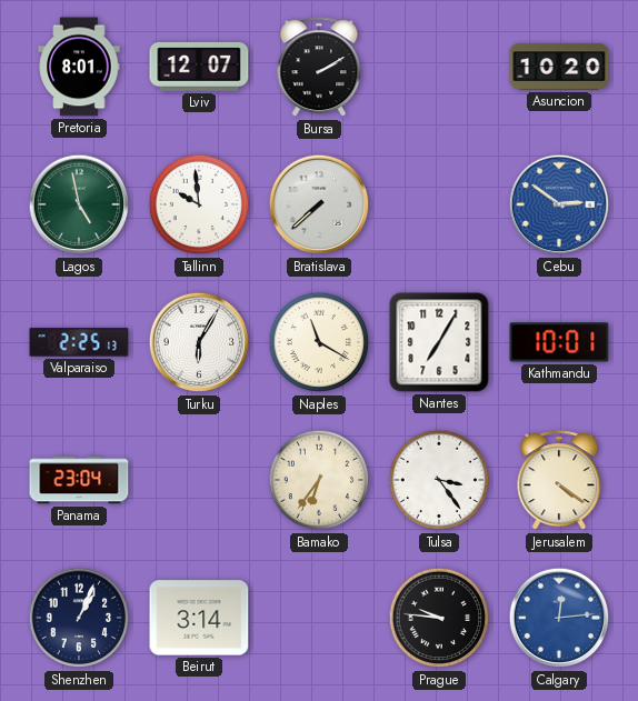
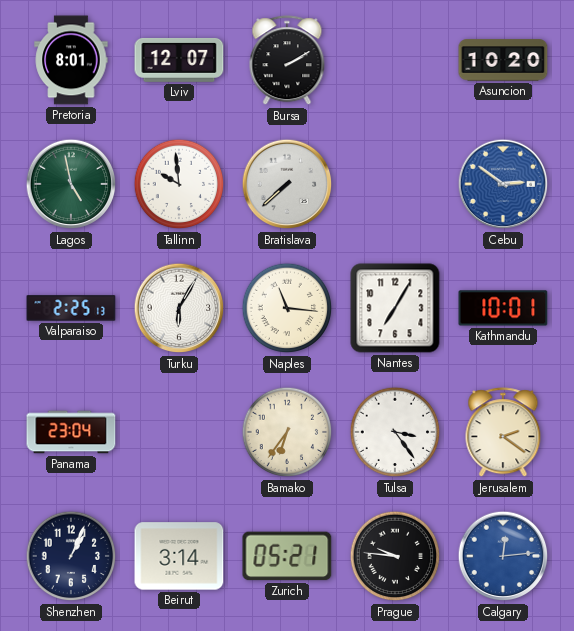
Naples: 11:20 -> 11:16 (287, 308)
Jerusalem: 4:21 -> 2:21 (503, 433)
Zurich: none -> 05:21 (287, 556)
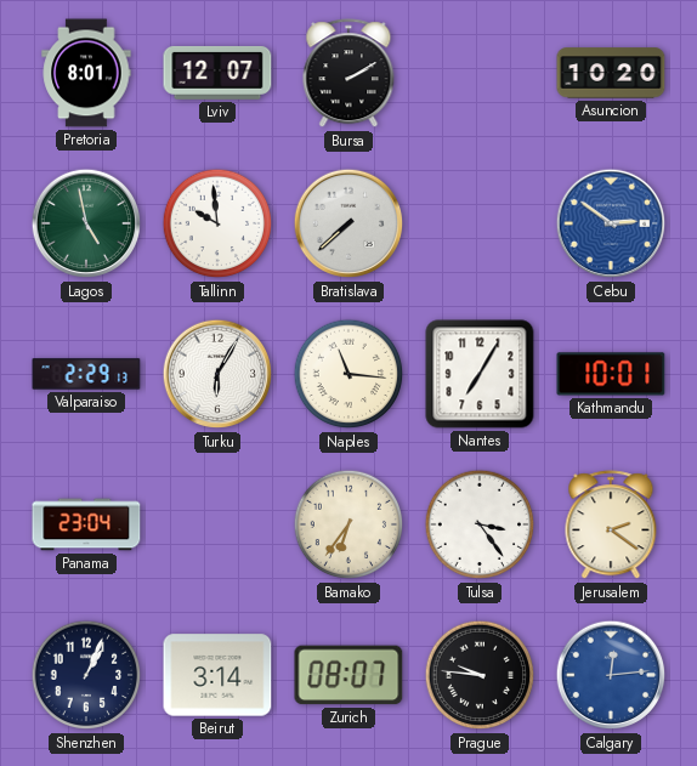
Valparaiso: 2:25 -> 2:29 (86, 374)
Zurich: 05:21 -> 08:07 (348, 675)
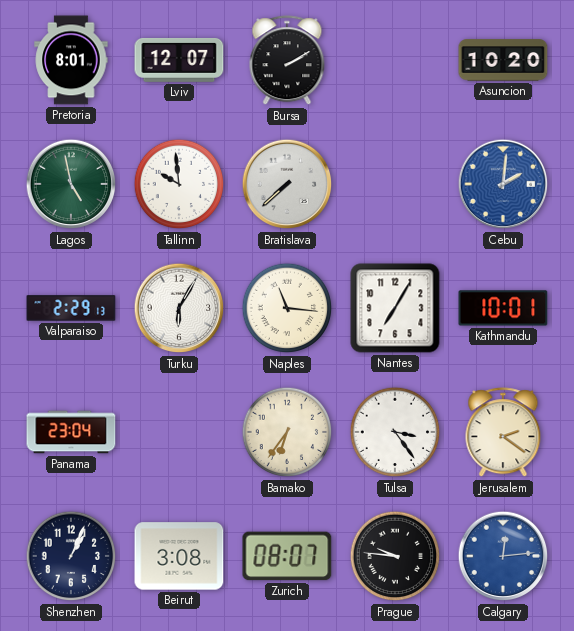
Cebu: 2:51 -> 2:01 (503, 184)
Beirut: 3:14 -> 3:08 (179, 556)
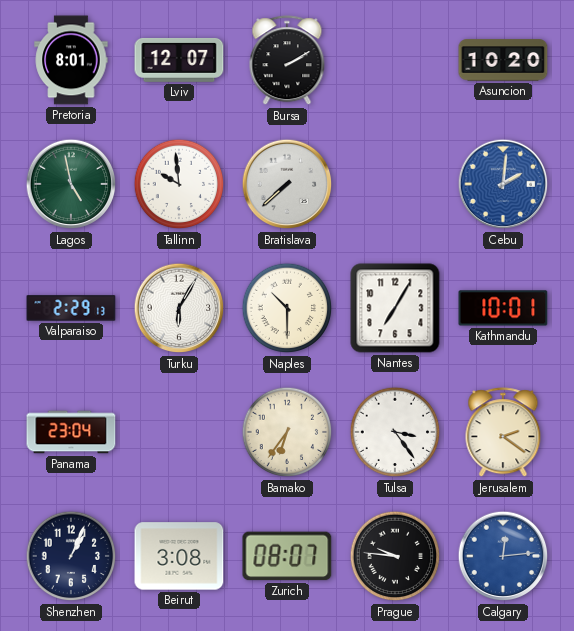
Naples: 11:16 -> 10:30 (287, 308)
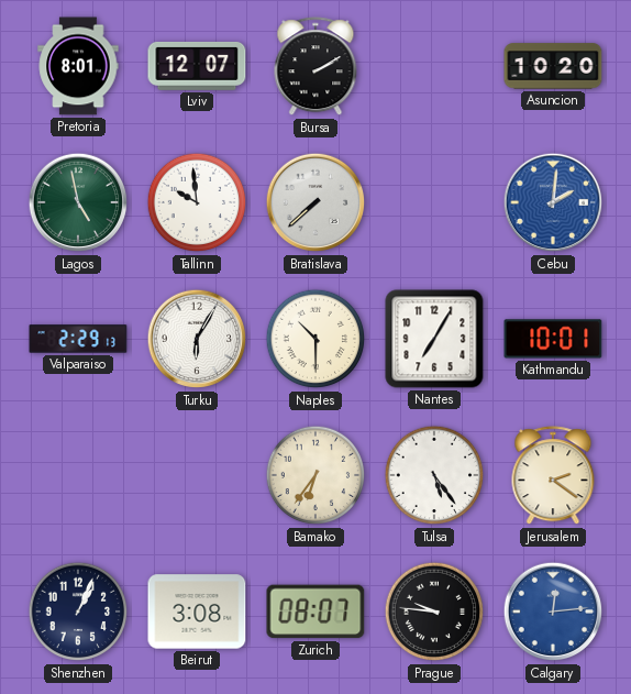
Panama: 23:04 -> none (71, 432)
Tulsa: 3:24 -> 5:24 (434, 475)
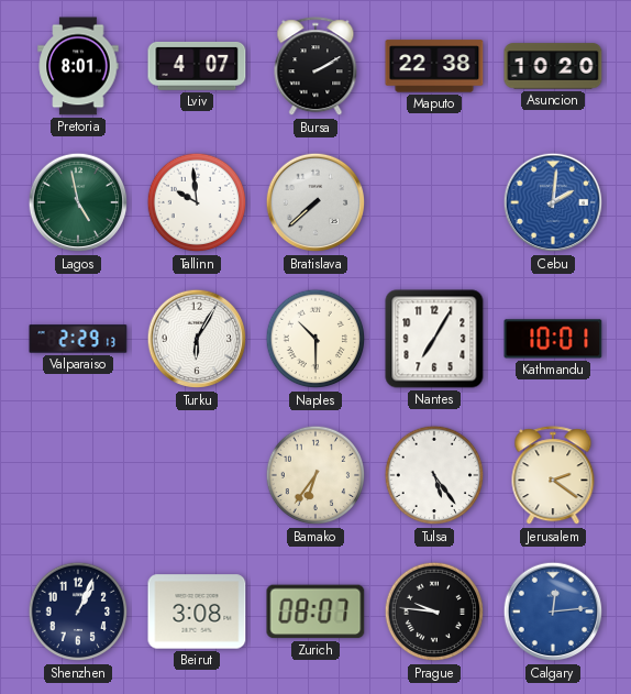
Lviv: 12:07 -> 4:07 (197, 66)
Maputo: none -> 22:38 (434, 66)
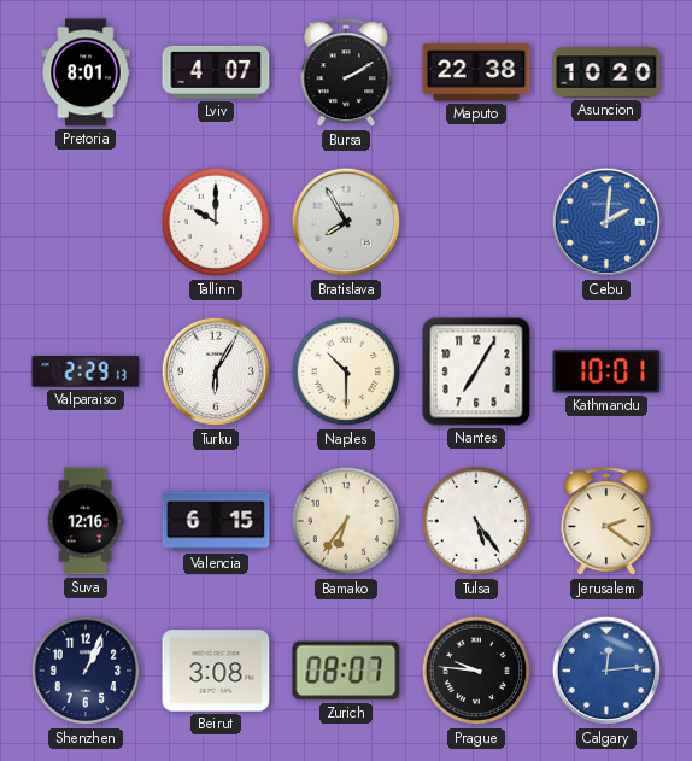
Lagos: 4:58 -> none (78, 202)
Tallinn: 9:59 -> 10:00 (216, 222)
Bratislava: 7:38 -> 7:55 (346, 222)
Suva: none -> 12:16 (86, 521)
Valencia: none -> 6:15 (216, 521)
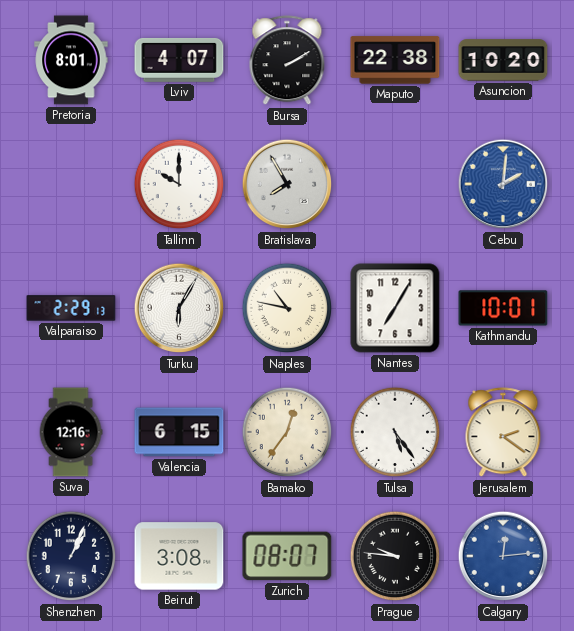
Naples: 10:30 -> 10:47 (287, 308)
Bamako: 6:36 -> 12:36 (287, 432)
